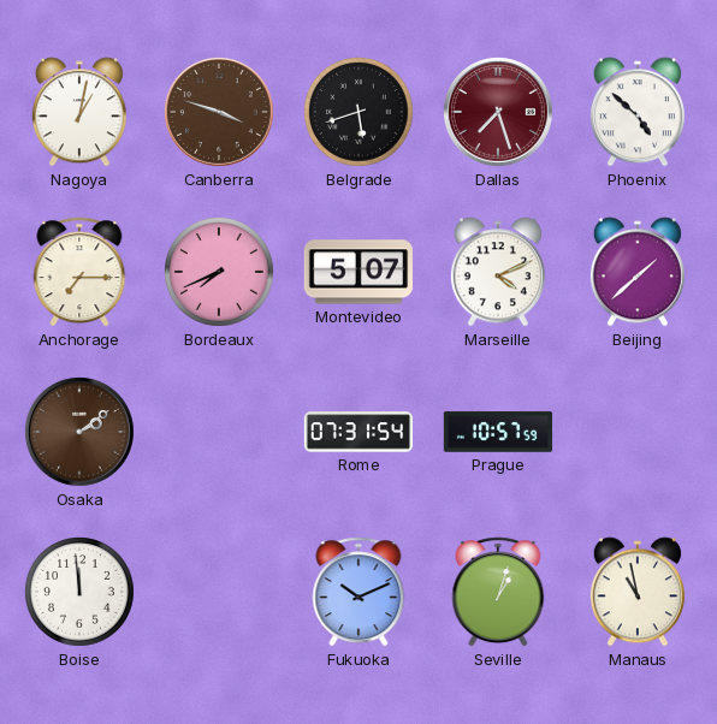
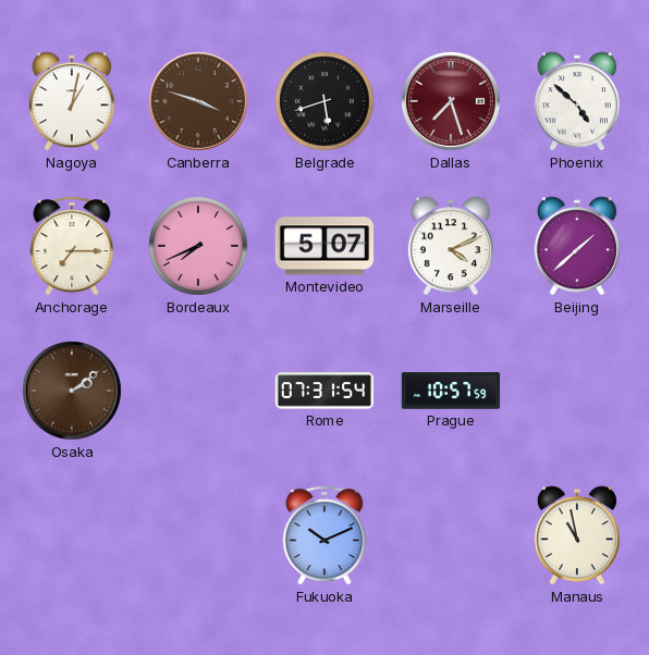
Boise: 11:59 -> none (81, 593)
Seville: 1:03 -> none (498, 592)
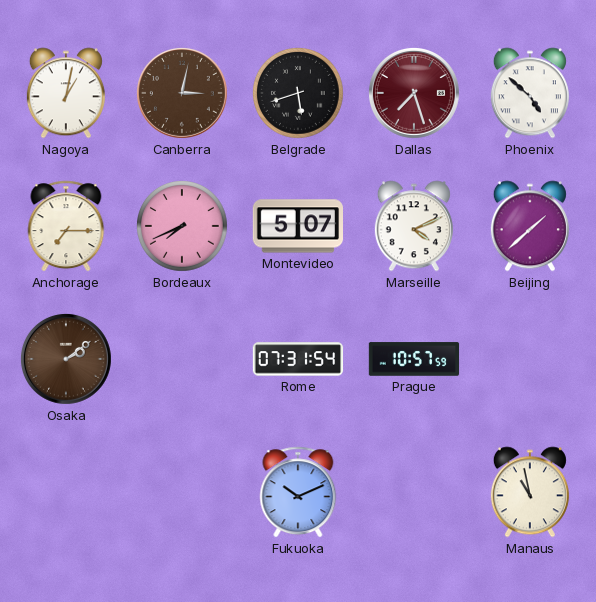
Canberra: 3:48 -> 3:02 (182, 93)
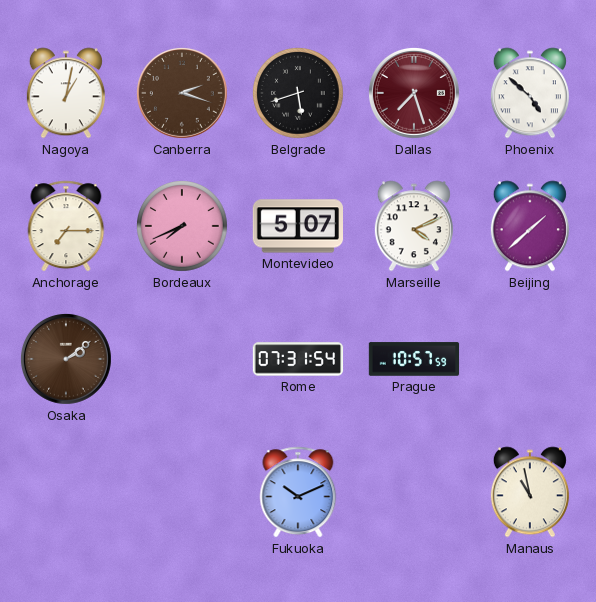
Canberra: 3:02 -> 2:18 (182, 93)
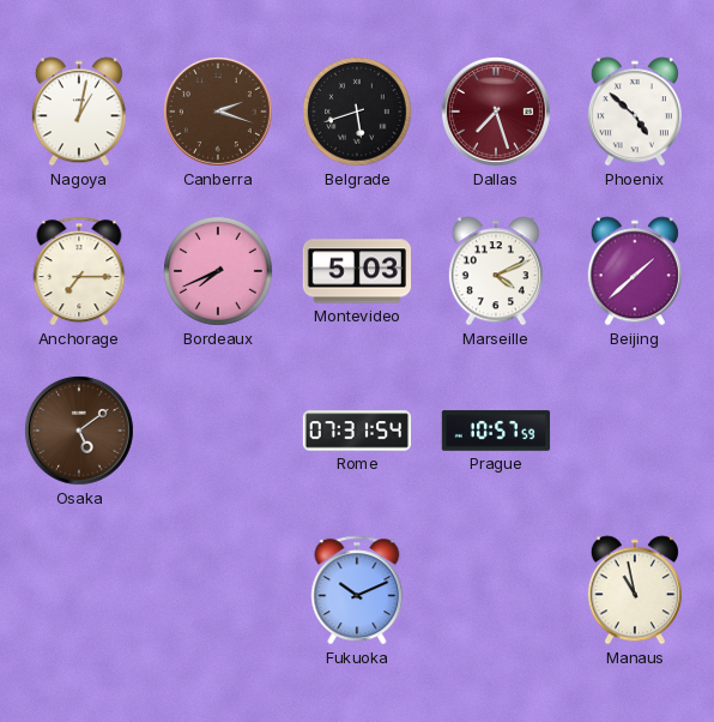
Montevideo: 5:07 -> 5:03 (356, 271)
Osaka: 2:09 -> 5:09 (79, 431)
